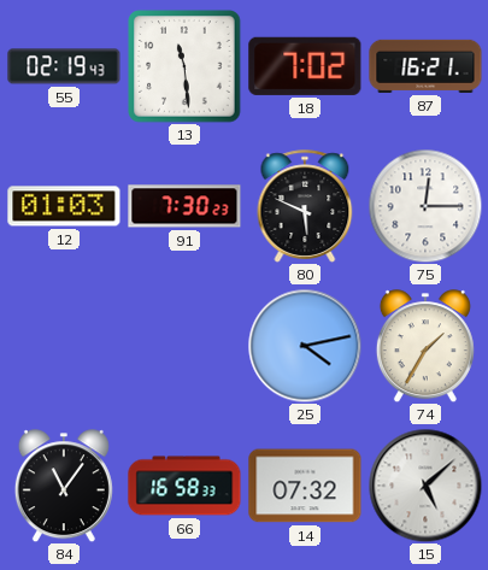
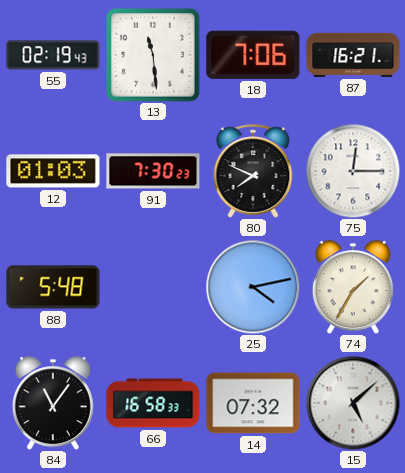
18: 7:02 -> 7:06 (253, 55)
80: 5:49 -> 7:49 (253, 171)
88: none -> 5:48 (53, 287)
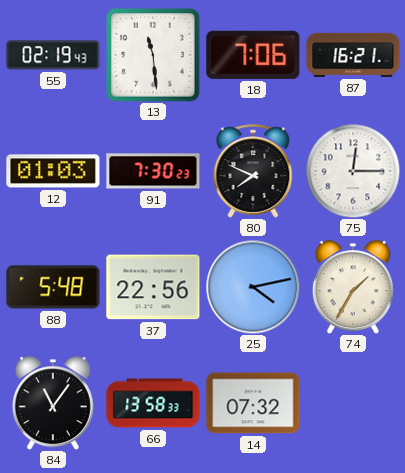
37: none -> 22:56 (153, 287)
66: 16:58 -> 13:58 (153, 403)
15: 5:08 -> none (353, 403)
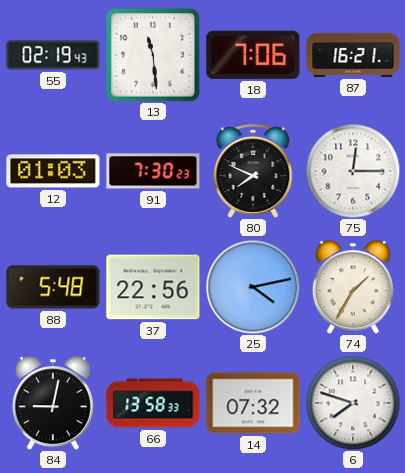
84: 11:06 -> 9:02 (53, 403)
6: none -> 7:48 (353, 403)
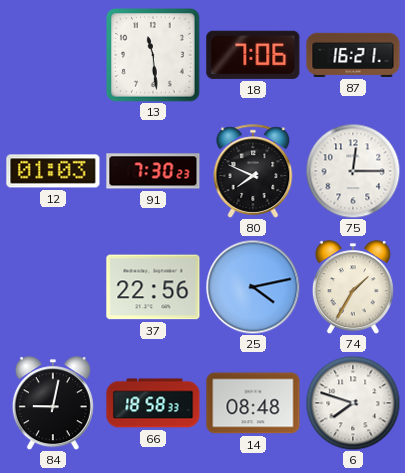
55: 02:19 -> none (53, 55)
88: 5:48 -> none (53, 287)
66: 13:58 -> 18:58 (153, 403)
14: 07:32 -> 08:48 (253, 403)
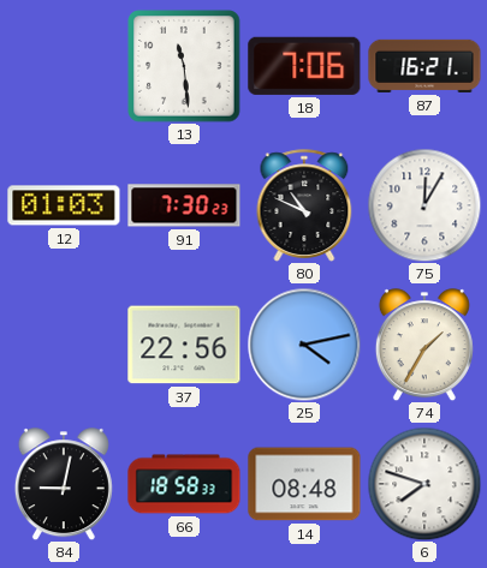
80: 7:49 -> 10:49 (304, 205)
75: 12:15 -> 12:05 (424, 205)
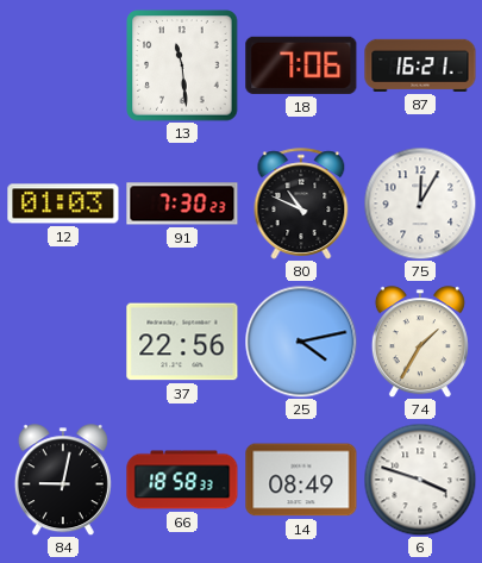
14: 08:48 -> 08:49 (301, 480)
6: 7:48 -> 3:48 (420, 480)
